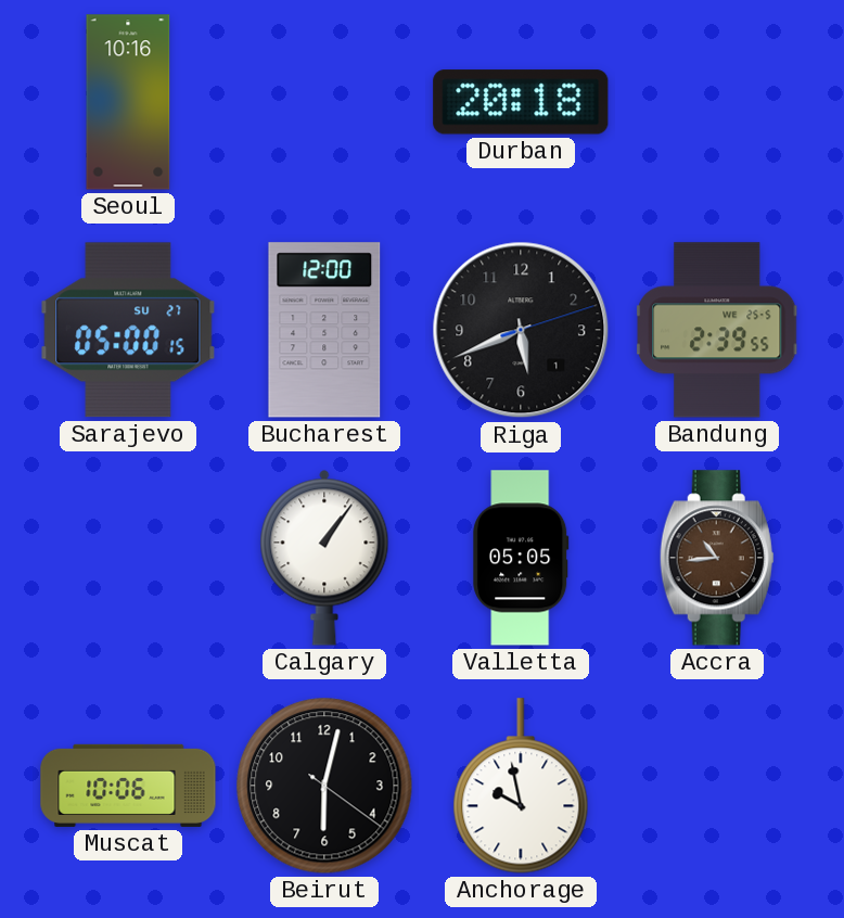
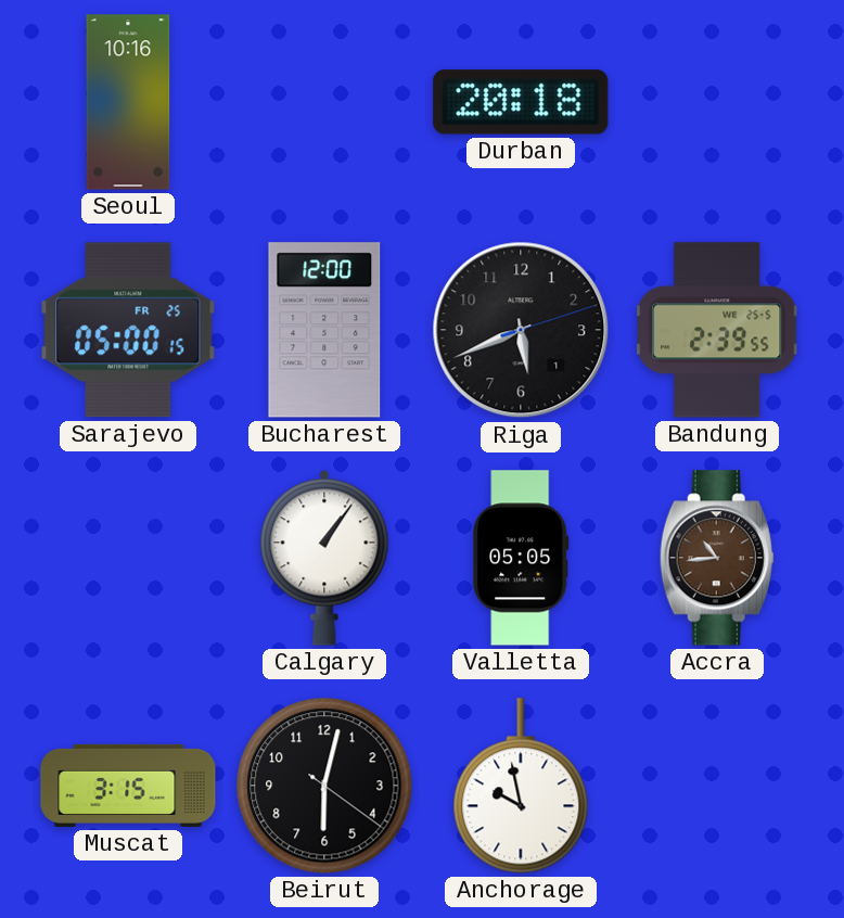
Sarajevo date: SU 27 -> FR 25 (128, 330)
Muscat: 10:06 -> 3:15 (128, 786)
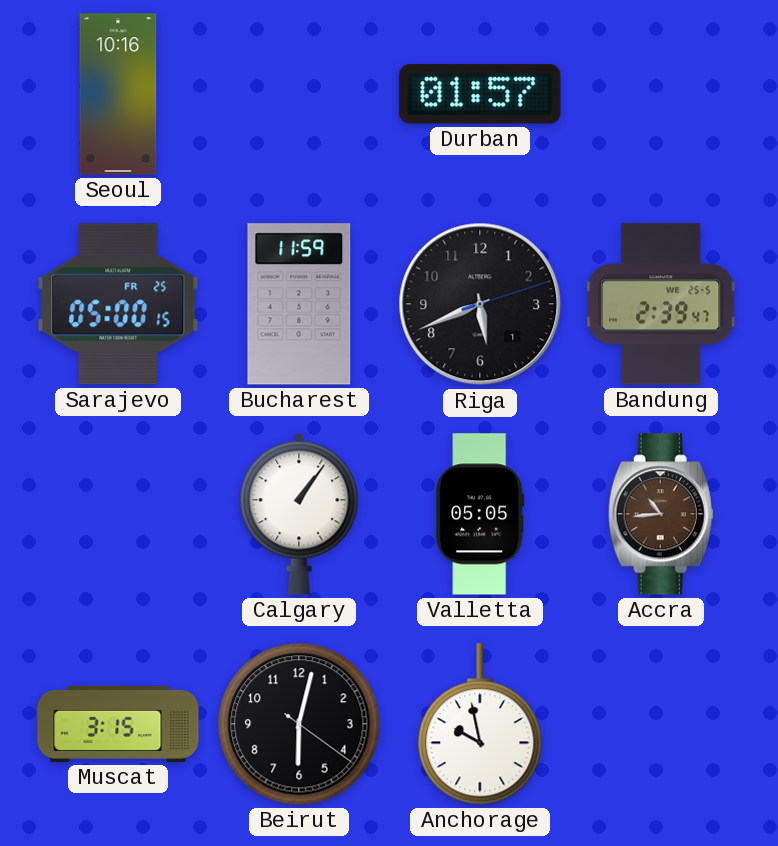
Durban: 20:18 -> 01:57 (480, 94)
Bucharest: 12:00 -> 11:59 (299, 304)
Bandung: 2:39:55 -> 2:39:47 (662, 304)
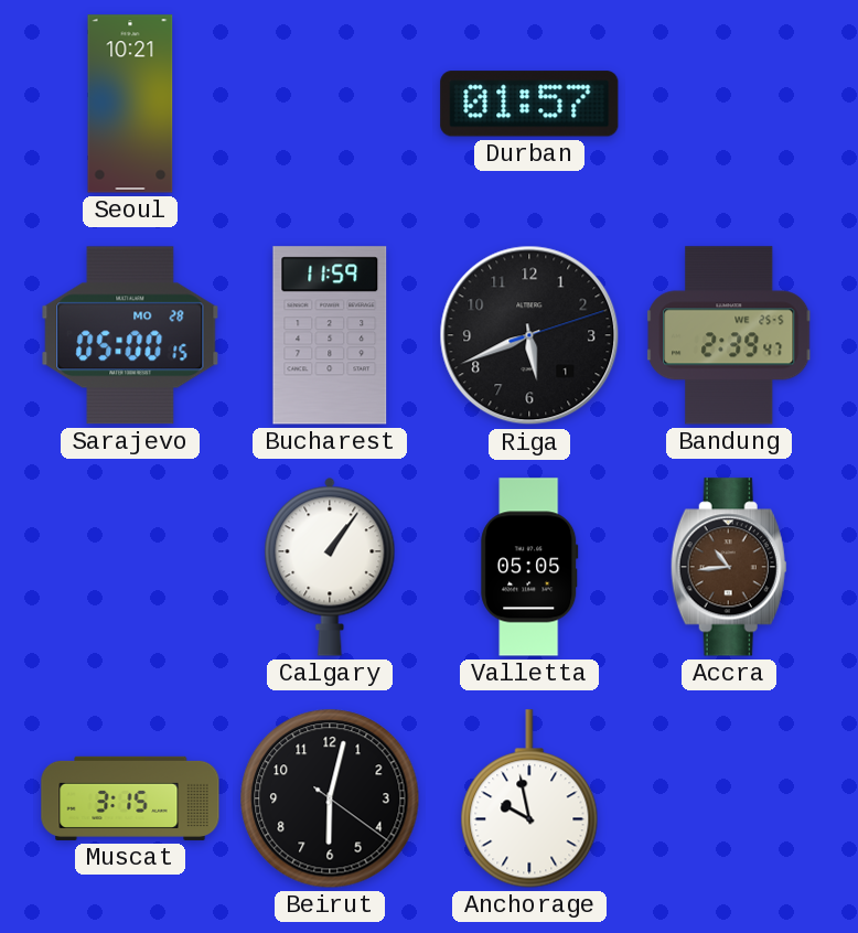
Seoul: 10:16 -> 10:21 (130, 104)
Sarajevo date: FR 25 -> MO 28 (130, 335)
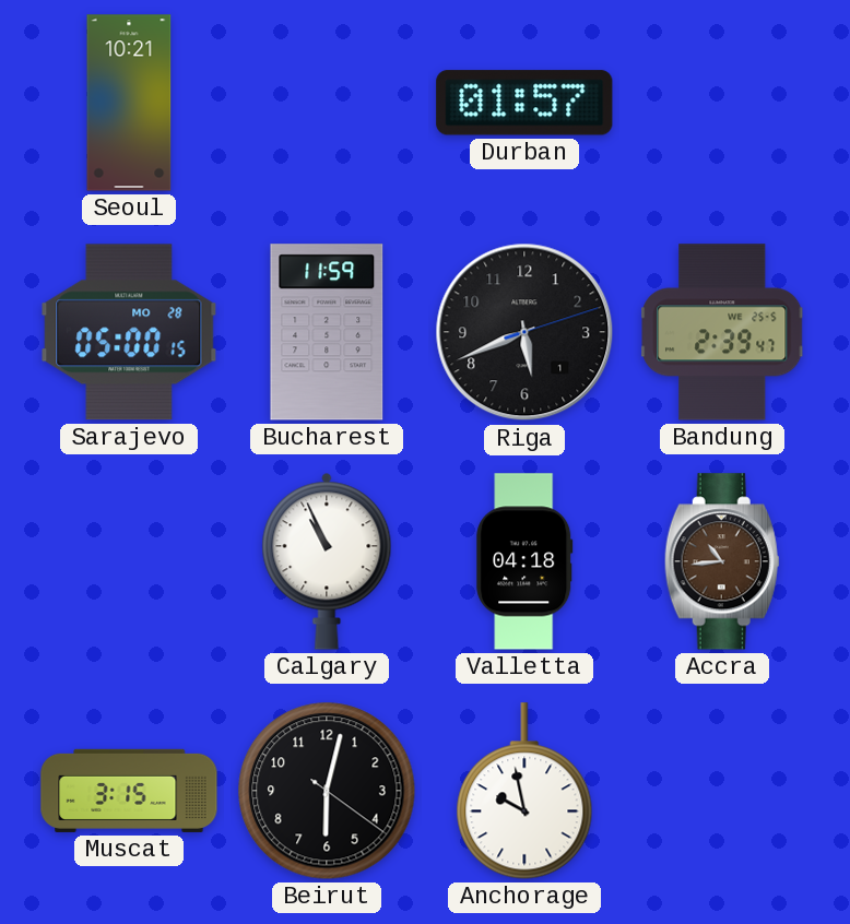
Calgary: 1:06 -> 10:56 (327, 561)
Valletta: 05:05 -> 04:18 (524, 561)
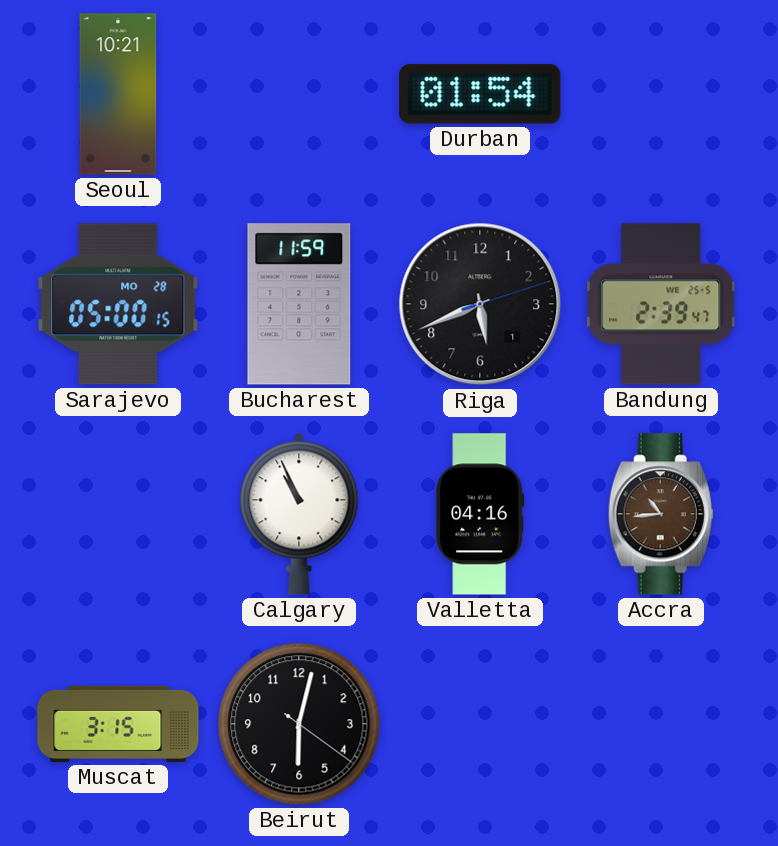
Durban: 01:57 -> 01:54 (480, 94)
Valletta: 04:18 -> 04:16 (480, 514)
Anchorage: 9:58 -> none (524, 791)
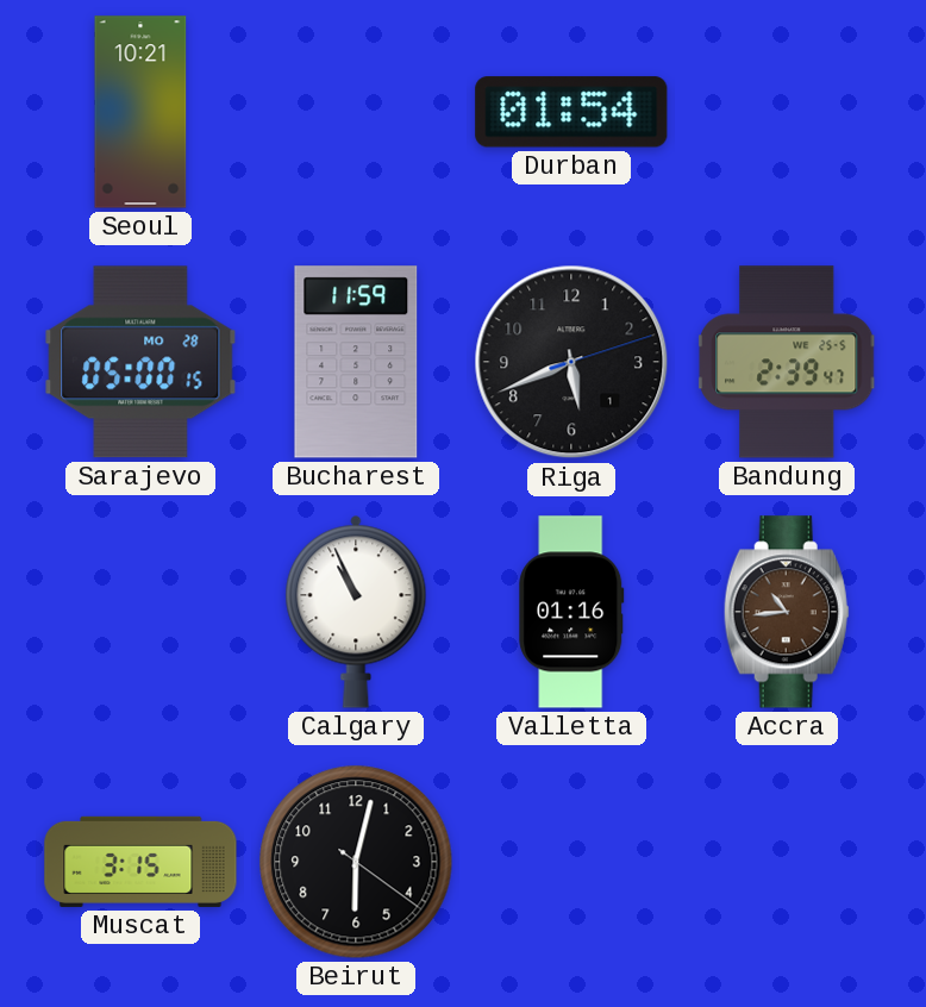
Valletta: 04:16 -> 01:16 (571, 612)
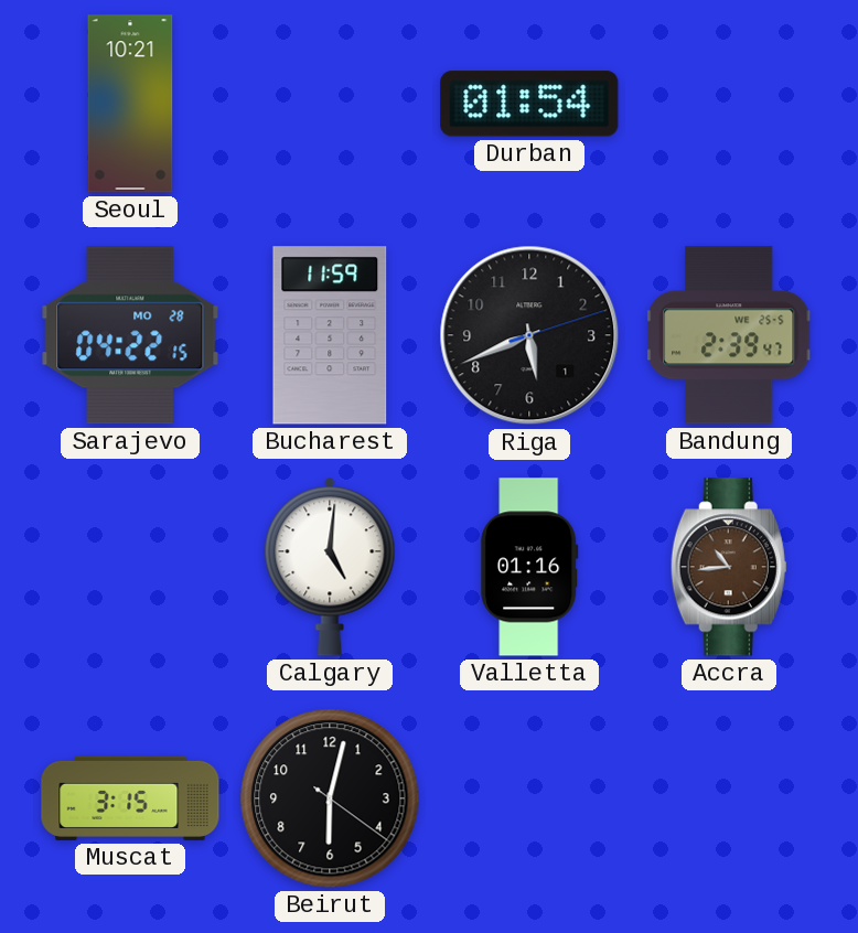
Sarajevo: 05:00 -> 04:22 (130, 335)
Calgary: 10:56 -> 5:01 (330, 567)
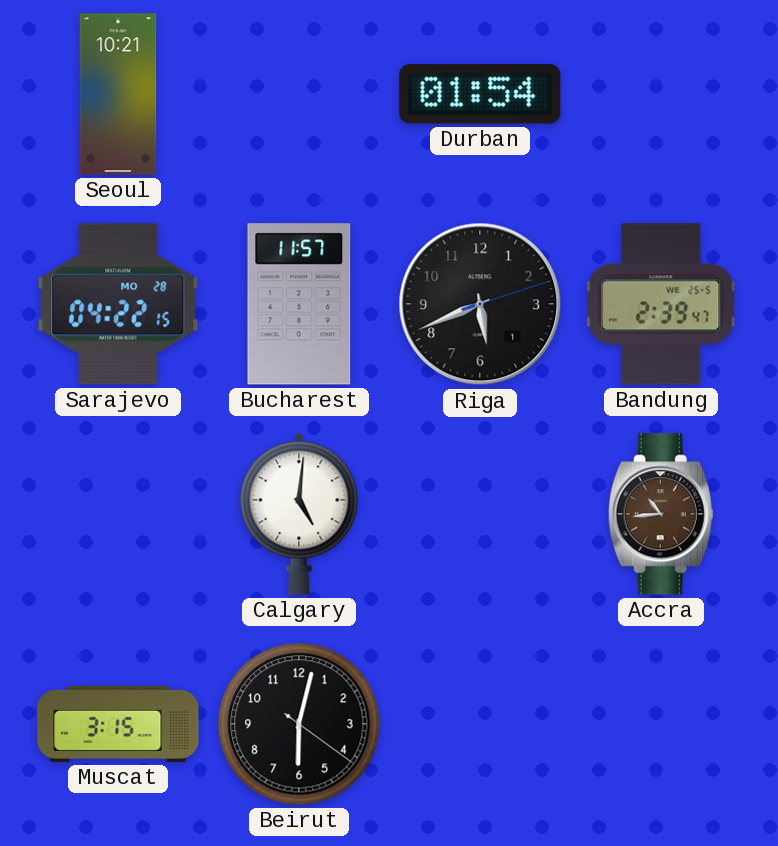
Bucharest: 11:59 -> 11:57 (299, 304)
Valletta: 01:16 -> none (529, 567)
